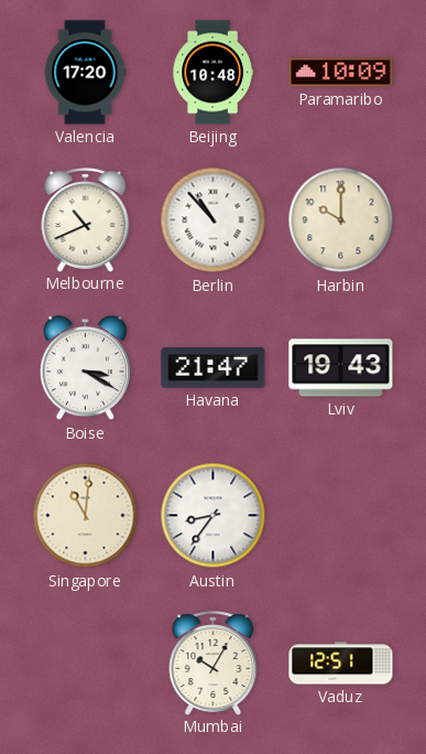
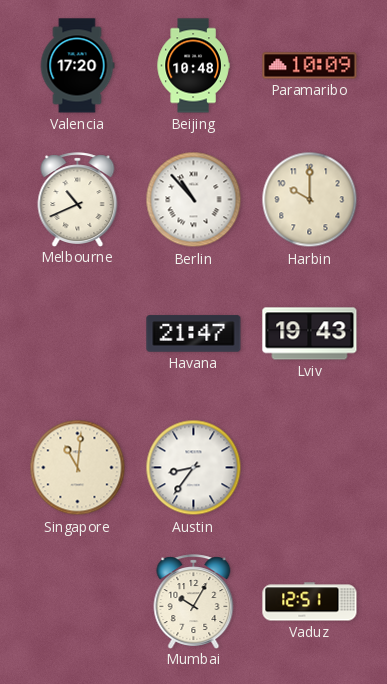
Boise: 3:20 -> none (85, 368)
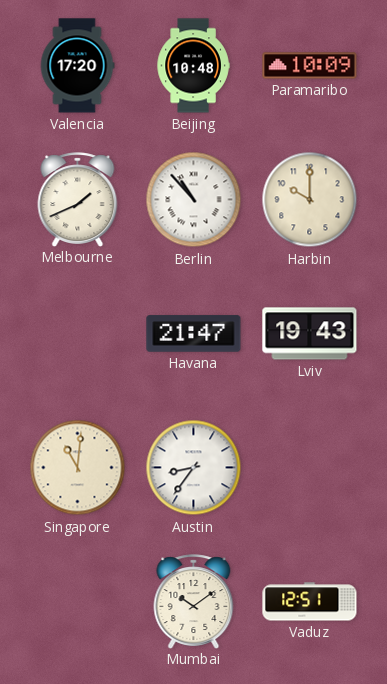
Melbourne: 10:41 -> 1:41 (78, 199)
Mumbai: 10:05 -> 10:09 (194, 601)
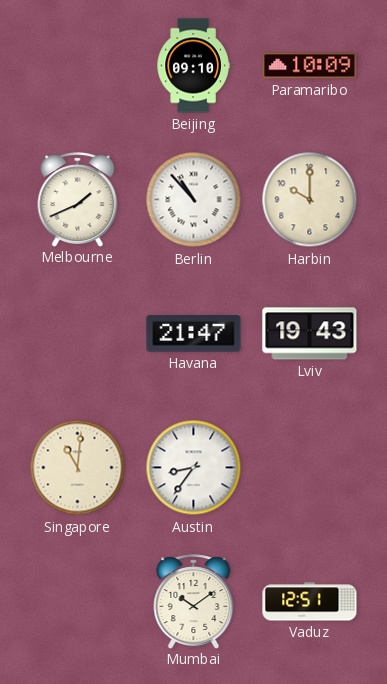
Valencia: 17:20 -> none (77, 66)
Beijing: 10:48 -> 09:10 (193, 66)
